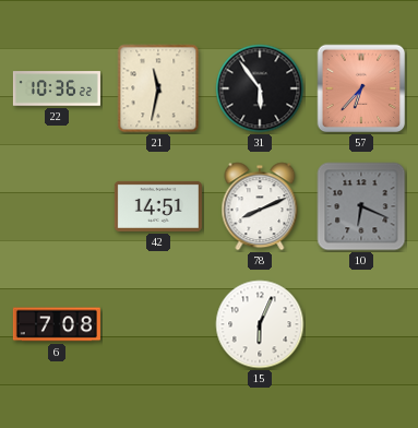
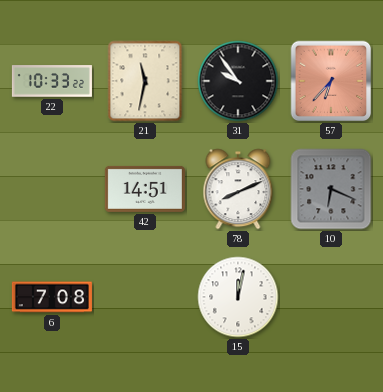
22: 10:36 -> 10:33 (52, 81)
31: 5:54 -> 9:54 (238, 81)
15: 6:04 -> 12:02 (238, 297)
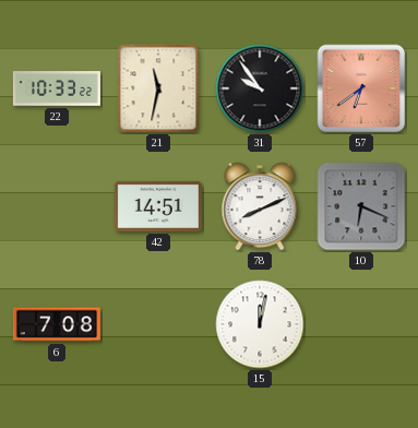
57: 6:37 -> 6:39 (361, 88)
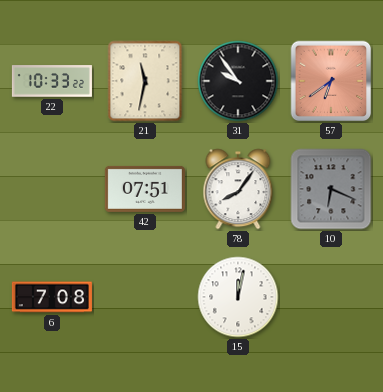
42: 14:51 -> 07:51 (145, 189)
78: 8:11 -> 8:06 (238, 189)
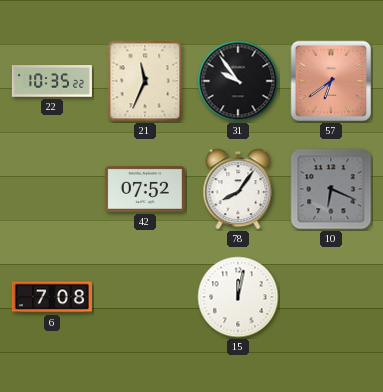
22: 10:33 -> 10:35 (52, 81)
21: 11:32 -> 11:34 (145, 81)
42: 07:51 -> 07:52 (145, 189)
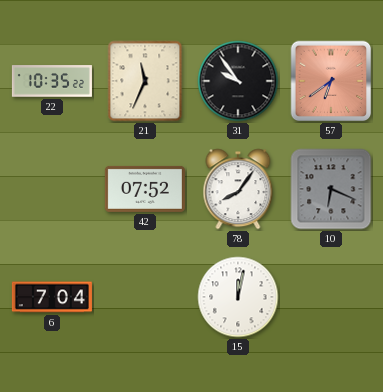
6: 7:08 -> 7:04 (52, 297)
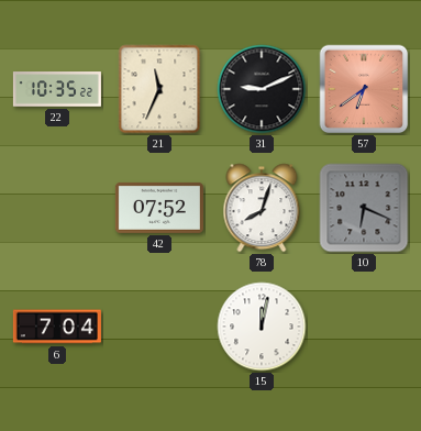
31: 9:54 -> 9:11 (262, 89)
78: 8:06 -> 8:03 (262, 208)
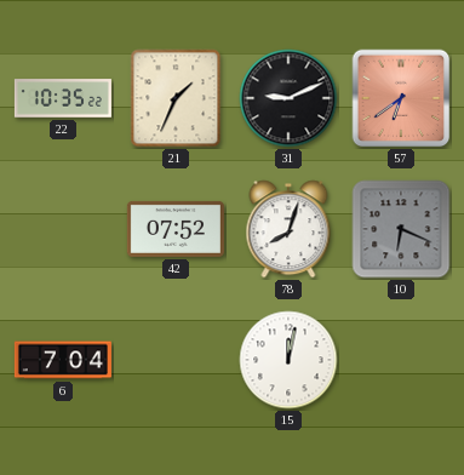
21: 11:34 -> 1:34 (176, 98)
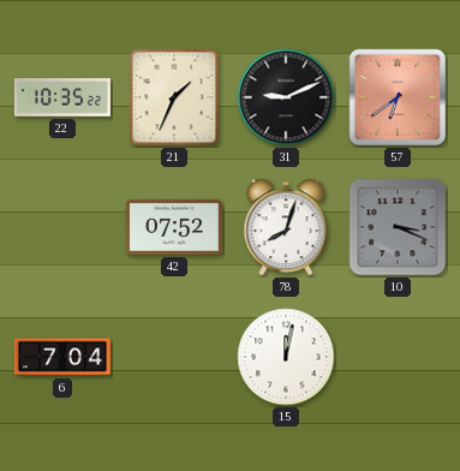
10: 6:19 -> 3:19 (398, 227)
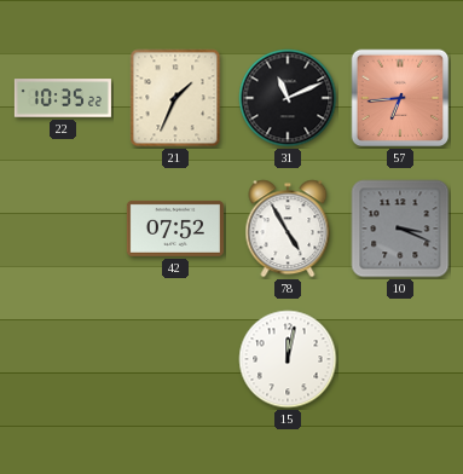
31: 9:11 -> 11:11 (288, 98)
57: 6:39 -> 6:44 (400, 98)
78: 8:03 -> 4:55 (288, 229)
6: 7:04 -> none (62, 357)
